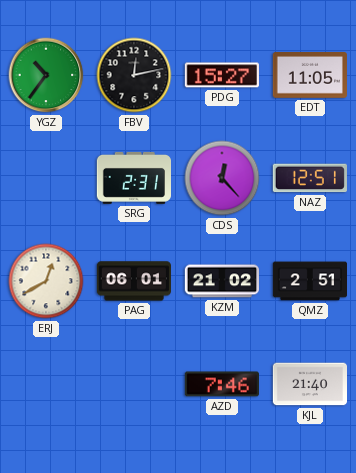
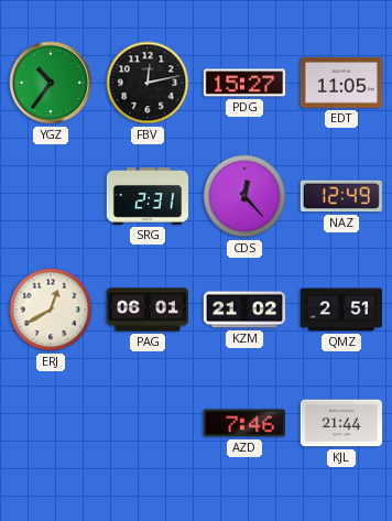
NAZ: 12:51 -> 12:49 (341, 196)
KJL: 21:40 -> 21:44 (340, 423)
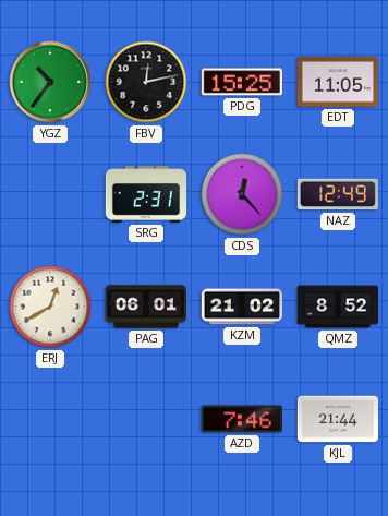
PDG: 15:27 -> 15:25 (242, 82)
QMZ: 2:51 -> 8:52 (337, 307)
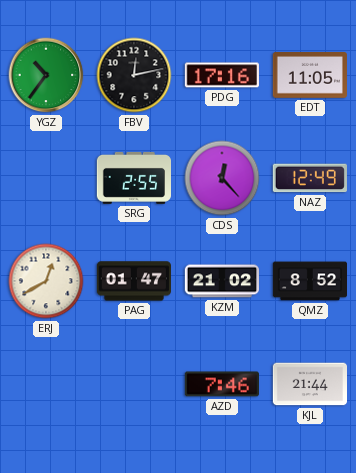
PDG: 15:25 -> 17:16 (222, 75)
SRG: 2:31 -> 2:55 (133, 178)
PAG: 06:01 -> 01:47 (134, 281)
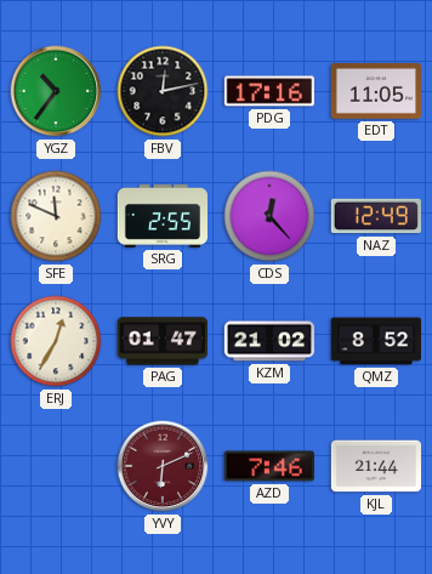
SFE: none -> 11:49 (56, 216)
ERJ: 12:40 -> 12:35 (56, 341)
YVY: none -> 6:11 (163, 466)
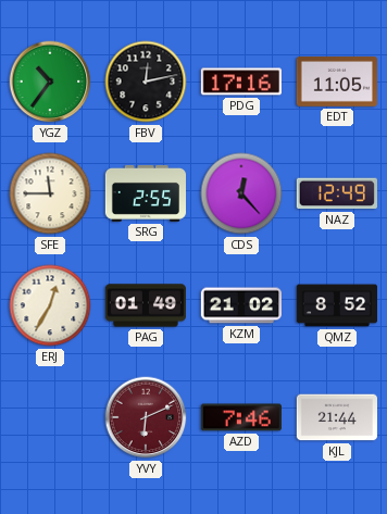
SFE: 11:49 -> 11:45 (50, 193)
PAG: 01:47 -> 01:49 (146, 305)
